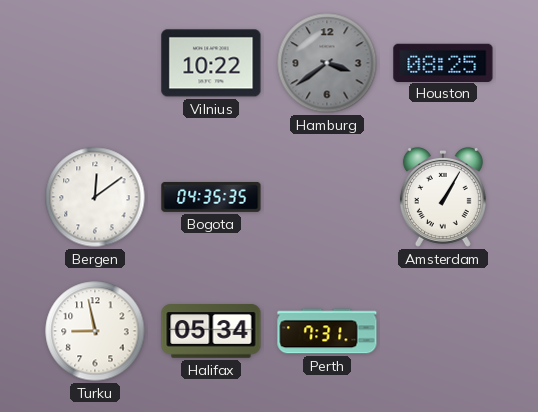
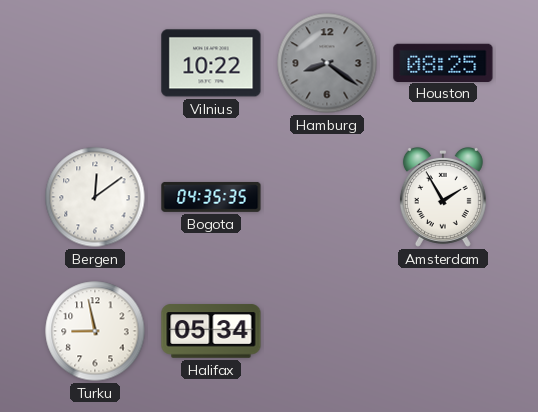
Hamburg: 3:39 -> 8:21 (327, 63)
Amsterdam: 1:05 -> 1:55 (443, 197)
Perth: 7:31 -> none (327, 331)
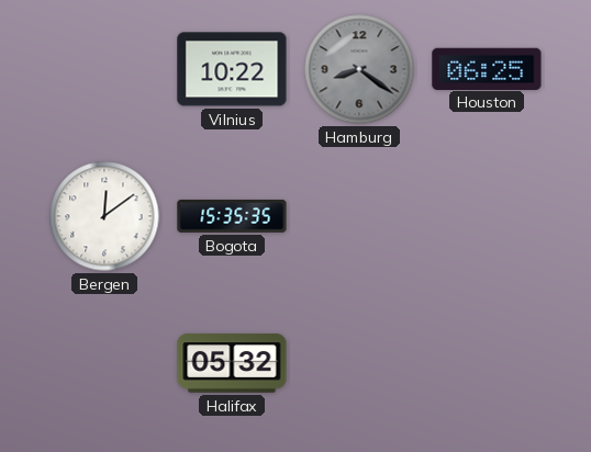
Houston: 08:25 -> 06:25 (487, 68)
Bogota: 04:35 -> 15:35 (232, 216)
Amsterdam: 1:55 -> none (443, 197)
Turku: 8:58 -> none (95, 331)
Halifax: 05:34 -> 05:32 (232, 363)
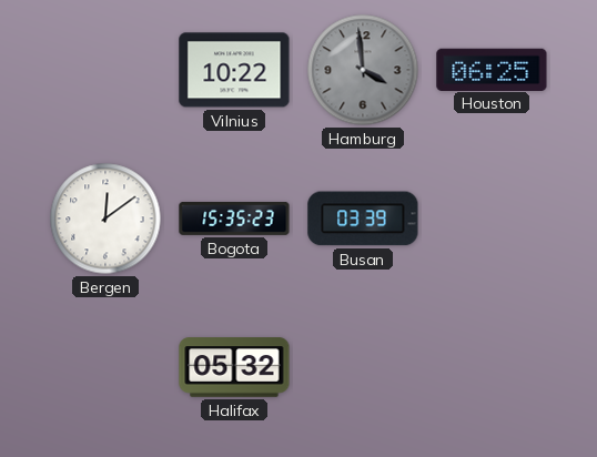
Hamburg: 8:21 -> 3:59 (363, 70)
Bogota: 15:35:35 -> 15:35:23 (234, 219)
Busan: none -> 03:39 (363, 219)
